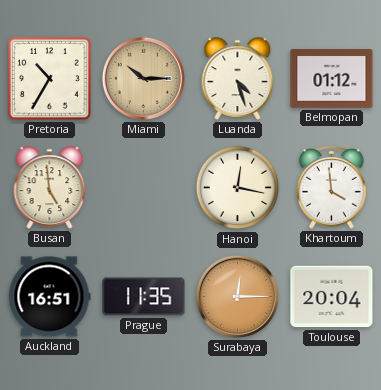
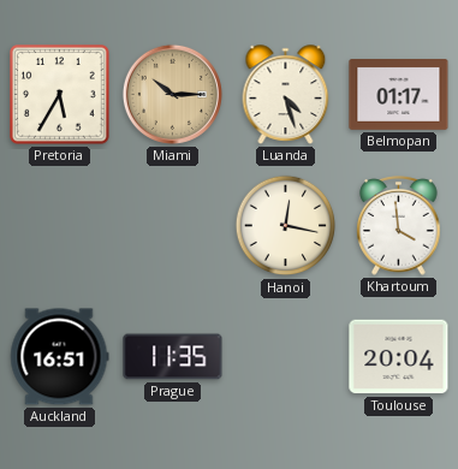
Pretoria: 10:35 -> 5:35 (60, 95)
Belmopan: 01:12 -> 01:17 (399, 95)
Busan: 4:59 -> none (50, 188)
Surabaya: 12:15 -> none (237, 296)
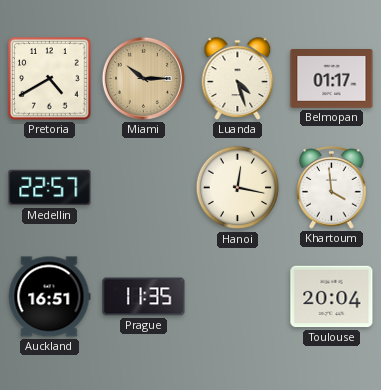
Pretoria: 5:35 -> 4:40 (50, 79)
Medellin: none -> 22:57 (50, 188)
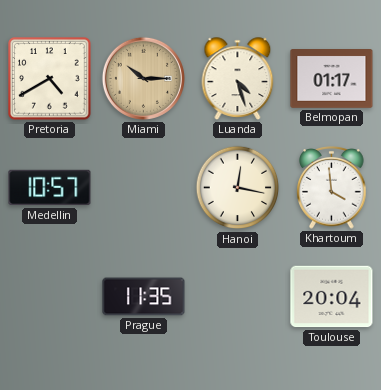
Medellin: 22:57 -> 10:57 (50, 188)
Auckland: 16:51 -> none (49, 297)
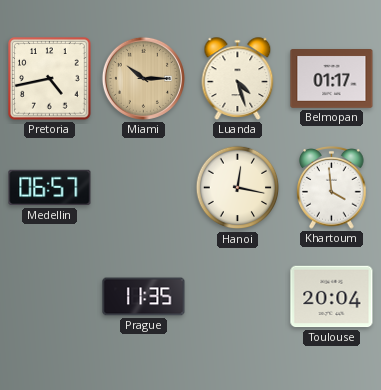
Pretoria: 4:40 -> 4:43 (50, 79)
Medellin: 10:57 -> 06:57 (50, 188)
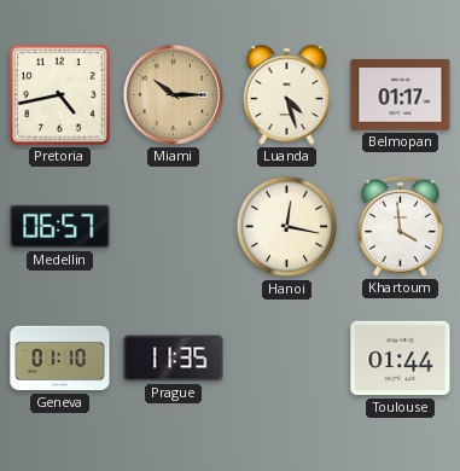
Geneva: none -> 01:10 (60, 359)
Toulouse: 20:04 -> 01:44 (401, 359)
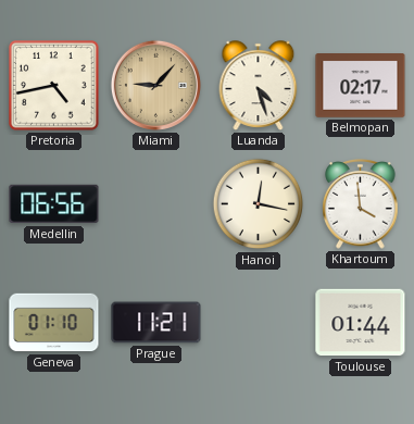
Miami: 10:15 -> 9:07 (155, 85)
Belmopan: 01:17 -> 02:17 (361, 86)
Medellin: 06:57 -> 06:56 (54, 204)
Prague: 11:35 -> 11:21 (156, 323)
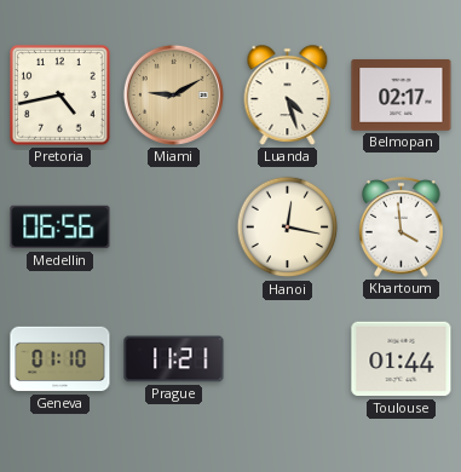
Miami: 9:07 -> 9:10 (173, 94)
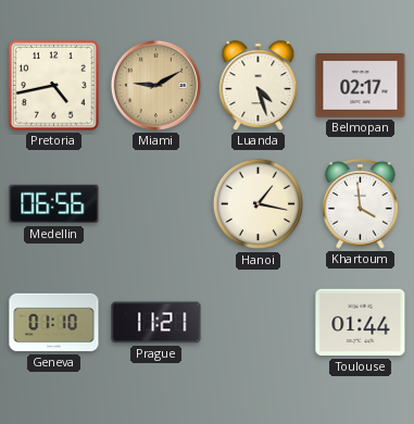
Hanoi: 12:17 -> 1:17 (259, 204)
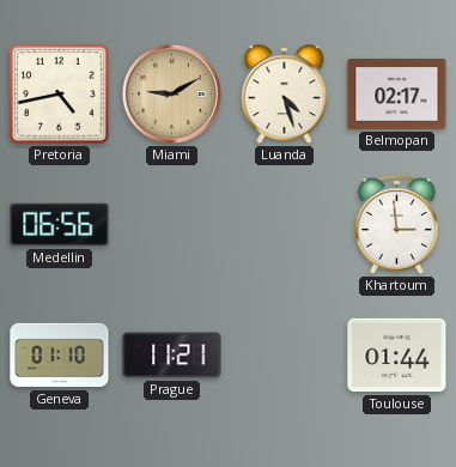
Hanoi: 1:17 -> none (259, 204)
Khartoum: 3:59 -> 2:59 (397, 225)
